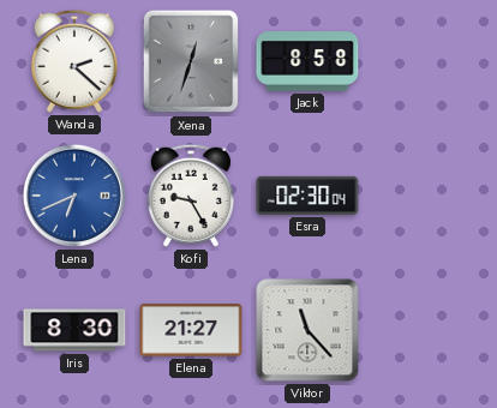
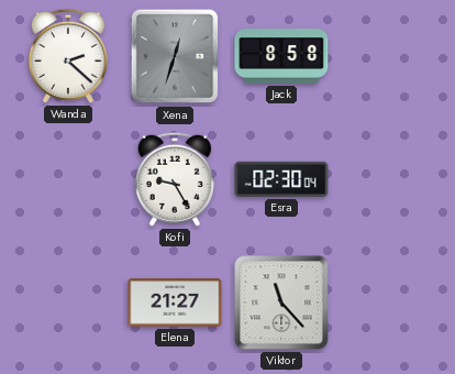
Lena: 6:41 -> none (74, 196)
Iris: 8:30 -> none (74, 330)
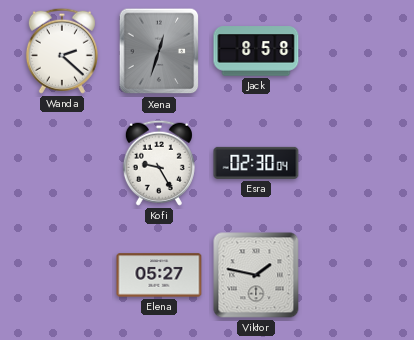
Elena: 21:27 -> 05:27 (159, 275)
Viktor: 11:23 -> 1:47 (256, 275)
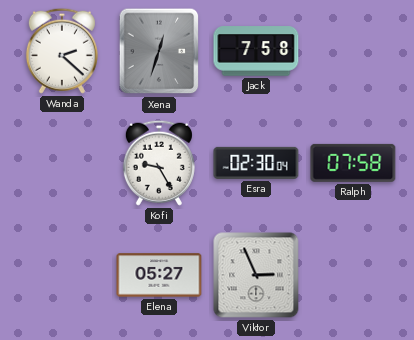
Jack: 8:58 -> 7:58 (256, 51)
Ralph: none -> 07:58 (353, 163)
Viktor: 1:47 -> 2:56 (256, 275)
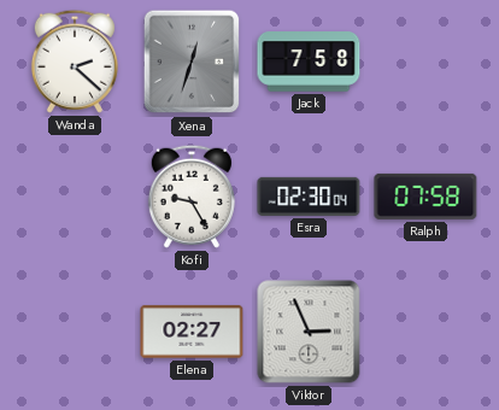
Elena: 05:27 -> 02:27 (192, 332)
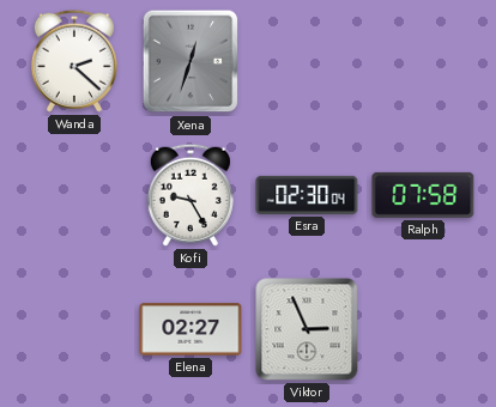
Jack: 7:58 -> none (309, 61)
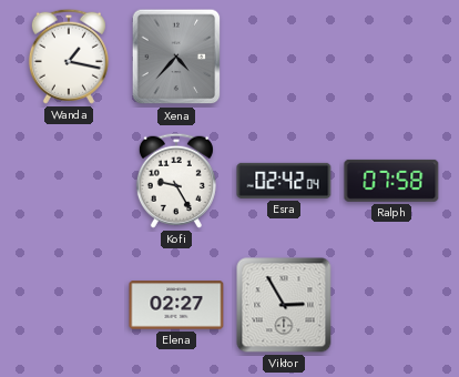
Wanda: 2:22 -> 1:17 (69, 57)
Xena: 12:33 -> 4:37 (176, 57)
Esra: 02:30 -> 02:42 (284, 181)
Viktor: 2:56 -> 2:55 (284, 305)
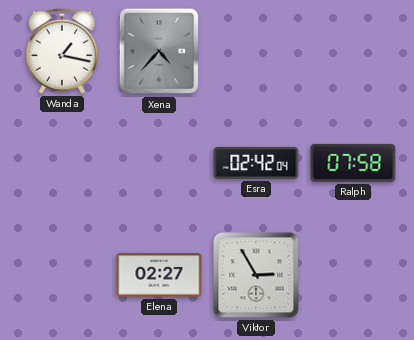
Kofi: 9:25 -> none (176, 181)
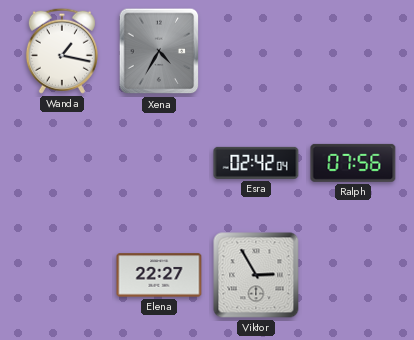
Xena: 4:37 -> 4:35 (159, 51)
Ralph: 07:58 -> 07:56 (353, 163)
Elena: 02:27 -> 22:27 (159, 275)
